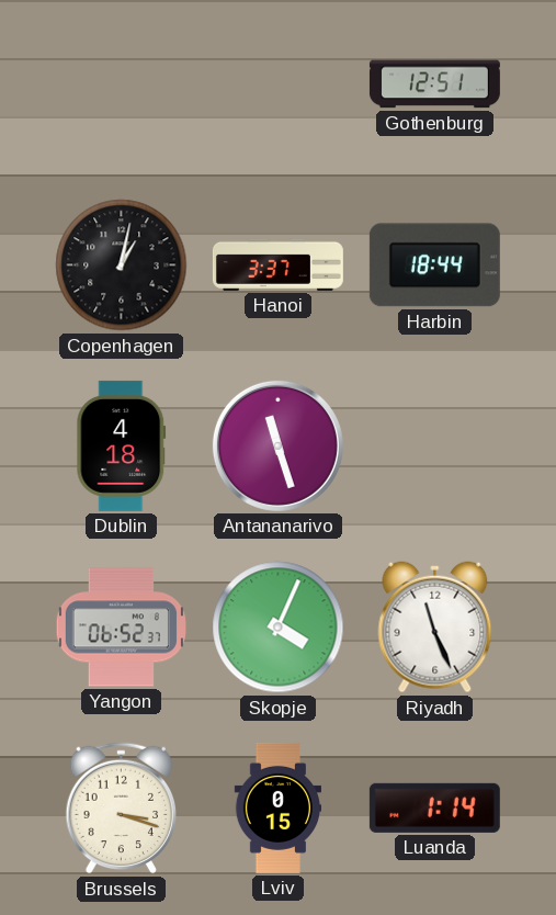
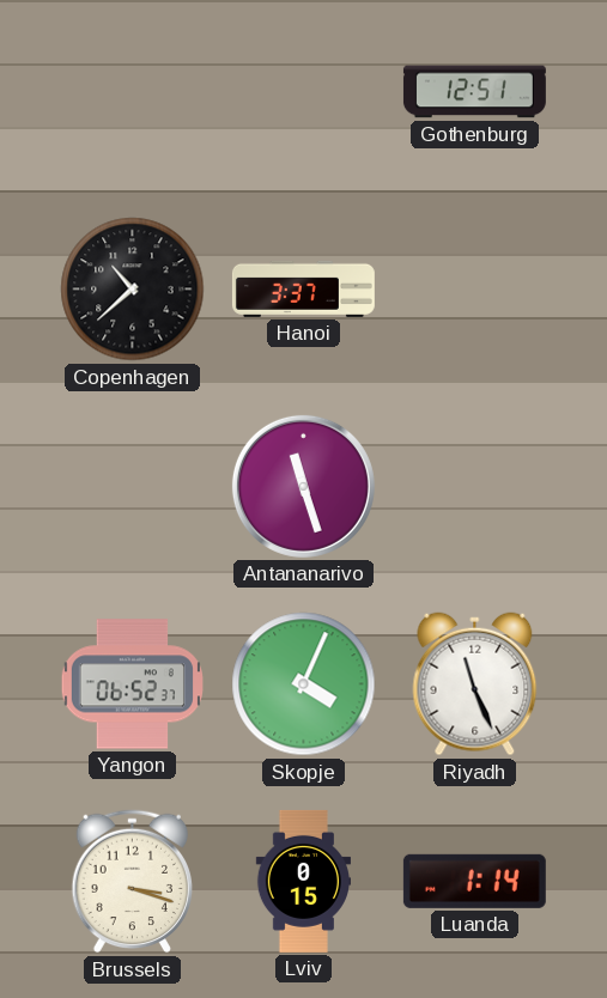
Copenhagen: 1:02 -> 10:38 (133, 290)
Harbin: 18:44 -> none (434, 266)
Dublin: 4:18 -> none (122, 445)
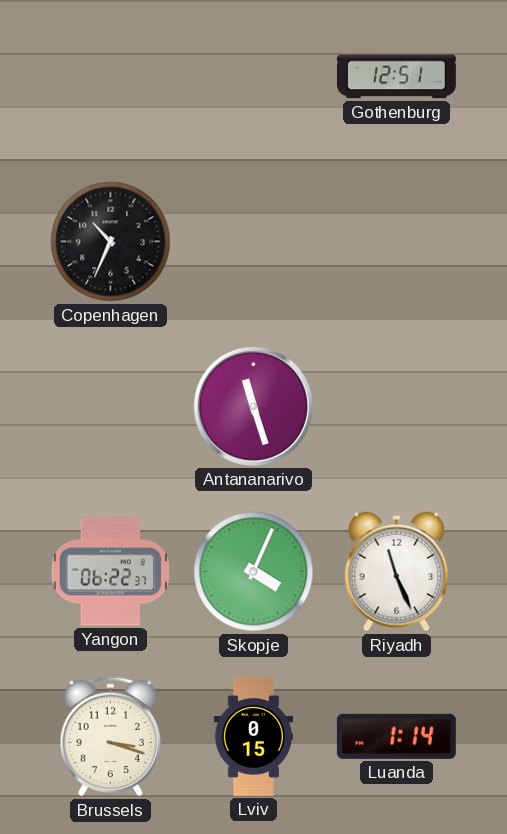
Copenhagen: 10:38 -> 10:34 (111, 242)
Hanoi: 3:37 -> none (303, 288)
Yangon: 06:52 -> 06:22 (110, 572)
